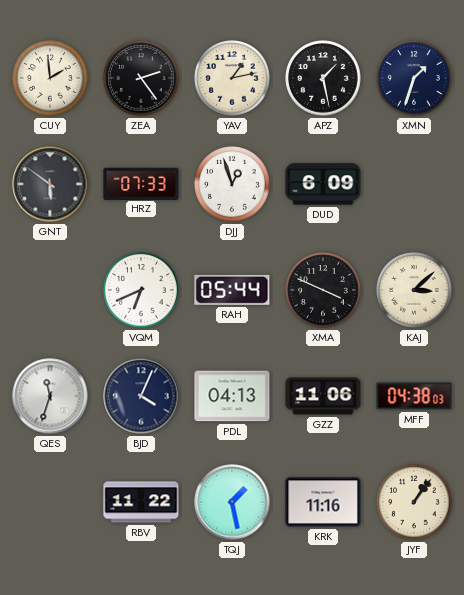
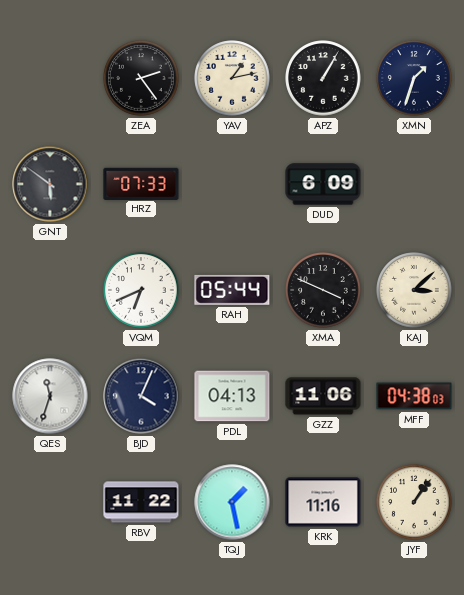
CUY: 1:59 -> none (50, 78)
APZ: 1:28 -> 1:05 (323, 78)
DJJ: 12:57 -> none (232, 184)
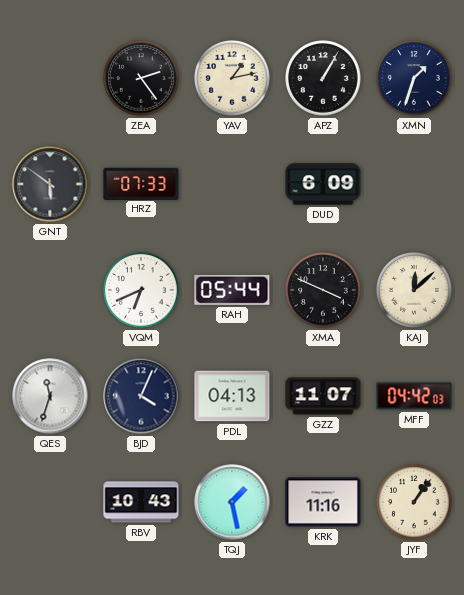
KAJ: 3:08 -> 12:08 (414, 290)
GZZ: 11:06 -> 11:07 (323, 396)
MFF: 04:38 -> 04:42 (414, 396)
RBV: 11:22 -> 10:43 (141, 502)
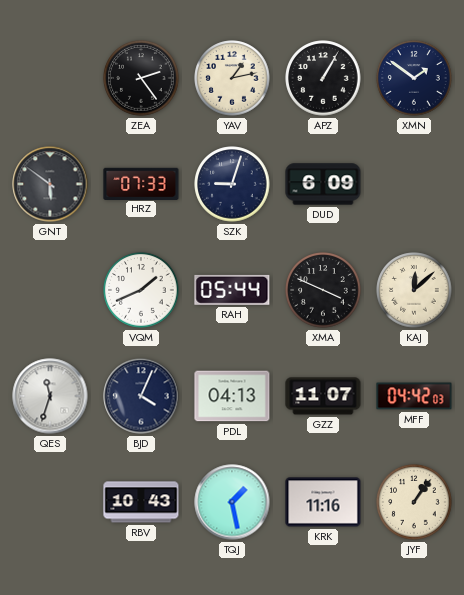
XMN: 1:33 -> 1:51 (414, 78)
SZK: none -> 9:03 (232, 184)
VQM: 6:41 -> 1:41 (141, 290)
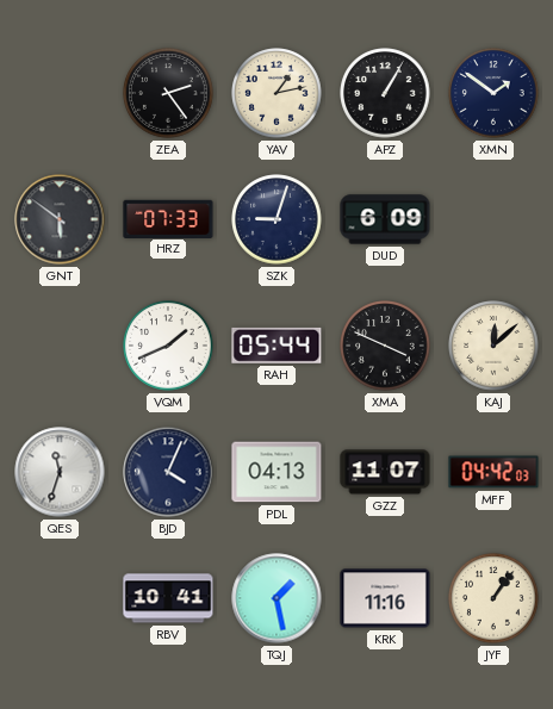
RBV: 10:43 -> 10:41 (168, 598)
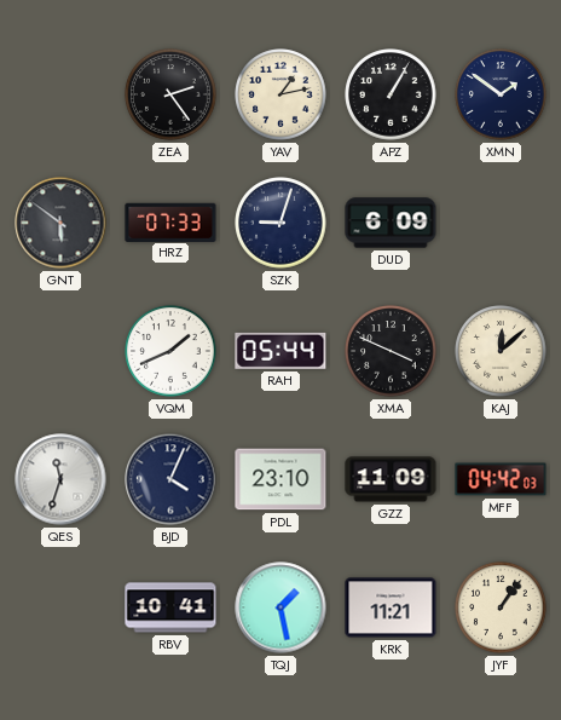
PDL: 04:13 -> 23:10 (280, 479)
GZZ: 11:07 -> 11:09 (391, 479)
KRK: 11:16 -> 11:21 (391, 607)
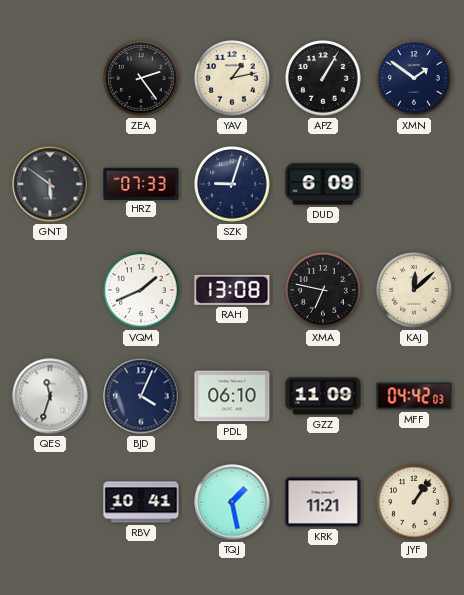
RAH: 05:44 -> 13:08 (232, 290)
XMA: 3:49 -> 6:47 (323, 290)
PDL: 23:10 -> 06:10 (232, 396)
